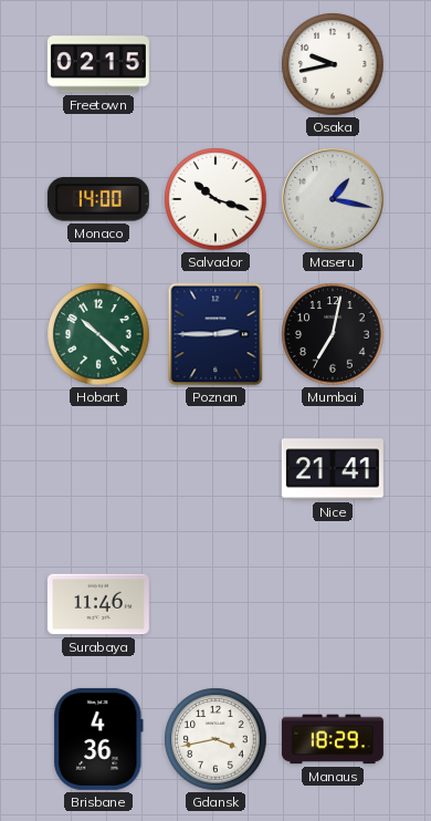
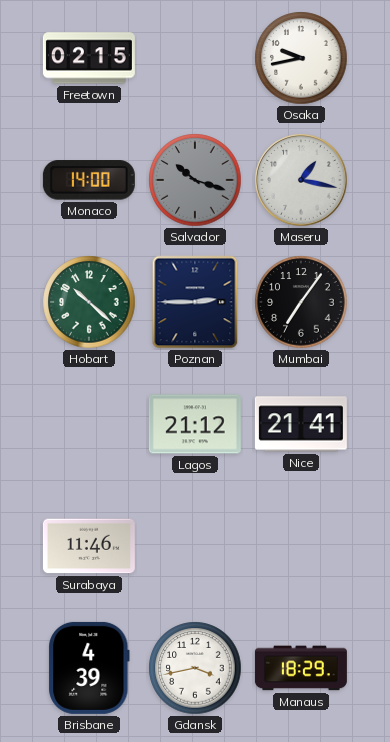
Salvador dial: white -> grey (195, 180)
Mumbai: 7:02 -> 7:06 (301, 302)
Lagos: none -> 21:12 (195, 424)
Brisbane: 4:36 -> 4:39 (89, 668)
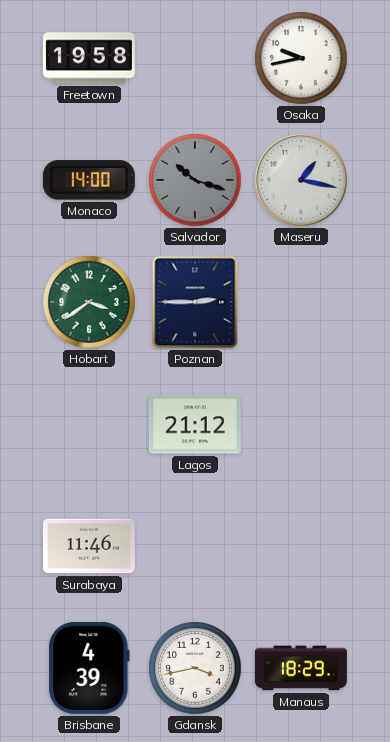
Freetown: 02:15 -> 19:58 (89, 58)
Hobart: 10:22 -> 3:39 (89, 302)
Mumbai: 7:06 -> none (301, 302)
Nice: 21:41 -> none (301, 424)
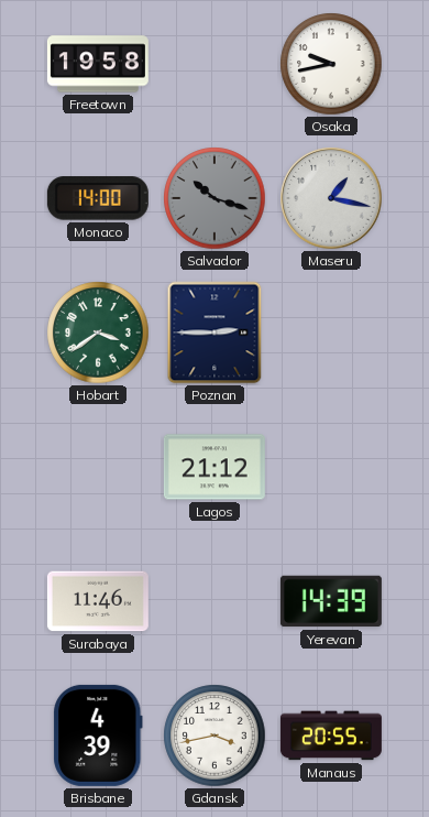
Yerevan: none -> 14:39 (331, 601)
Manaus: 18:29 -> 20:55 (331, 736)
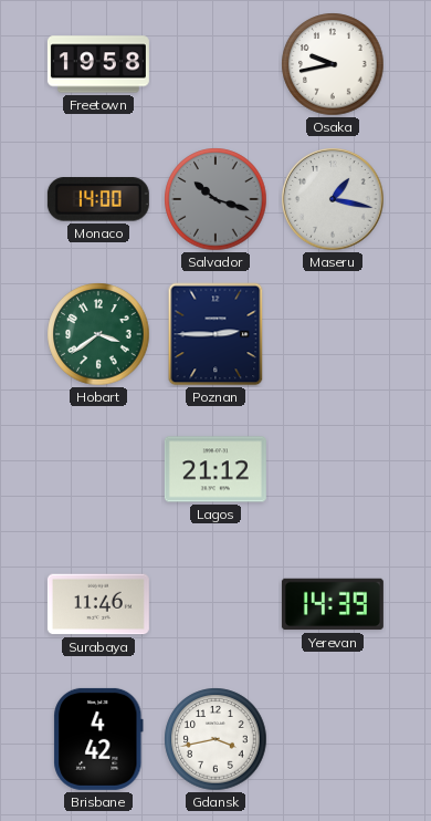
Brisbane: 4:39 -> 4:42 (98, 739)
Manaus: 20:55 -> none (331, 736)
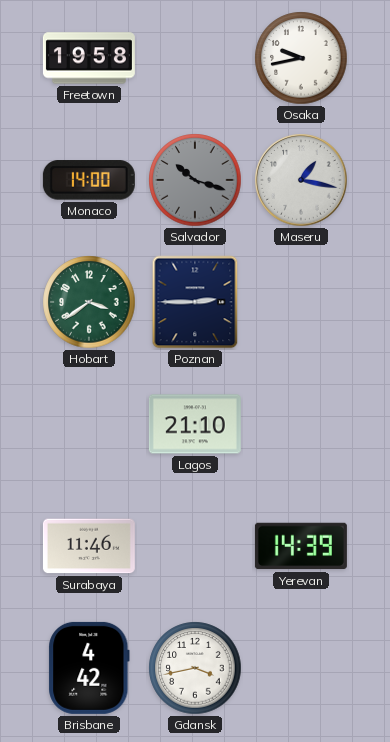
Lagos: 21:12 -> 21:10 (195, 424)
